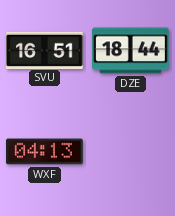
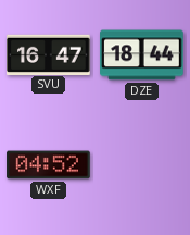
SVU: 16:51 -> 16:47 (49, 54)
WXF: 04:13 -> 04:52 (49, 165)
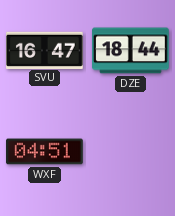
WXF: 04:52 -> 04:51 (45, 152)
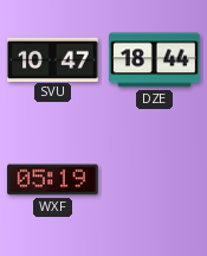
SVU: 16:47 -> 10:47 (53, 59)
WXF: 04:51 -> 05:19 (53, 180)
